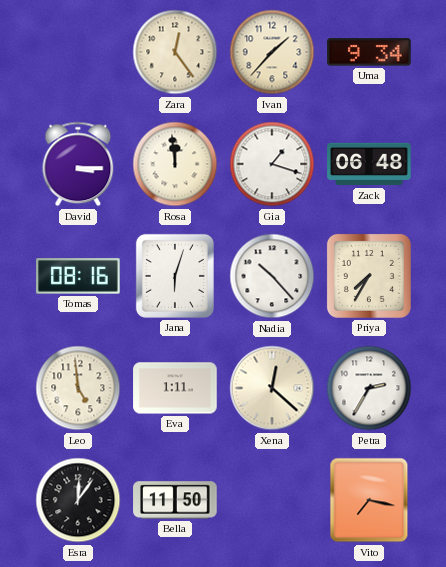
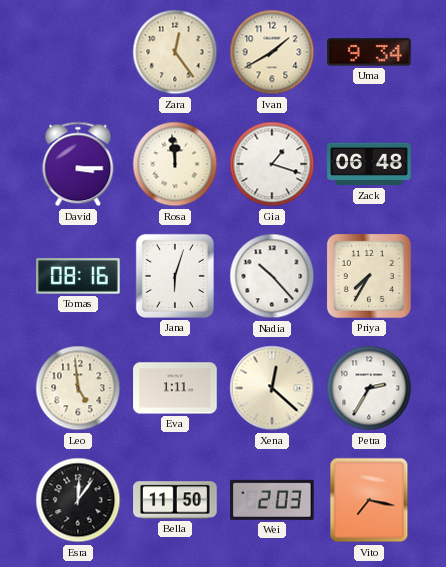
Ivan: 1:37 -> 1:40 (272, 52)
Wei: none -> 2:03 (272, 500)
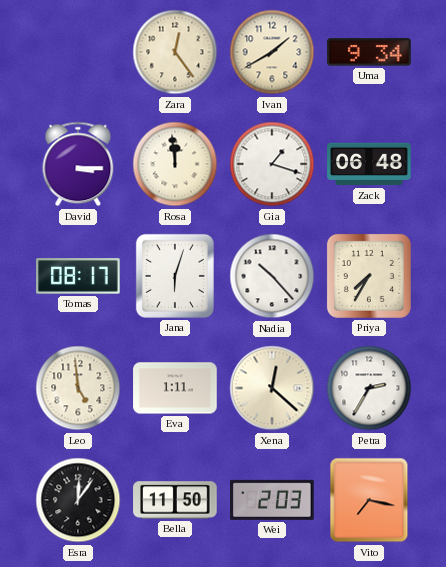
Tomas: 08:16 -> 08:17 (78, 276)
